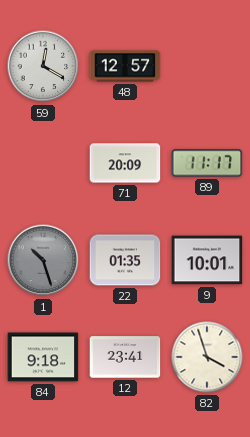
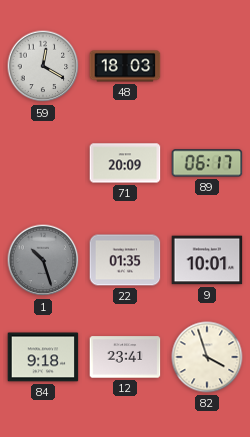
48: 12:57 -> 18:03 (125, 66)
89: 11:17 -> 06:17 (207, 163)
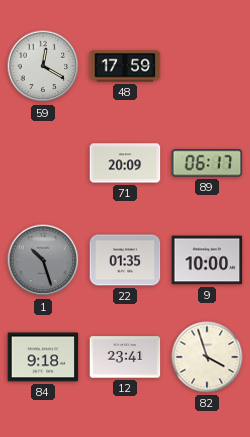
48: 18:03 -> 17:59 (125, 66)
9: 10:01 -> 10:00 (207, 260)
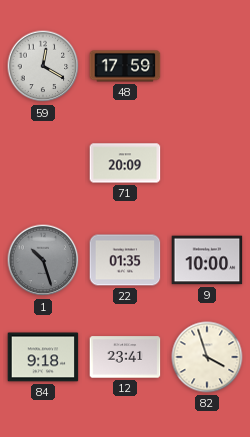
89: 06:17 -> none (207, 163)
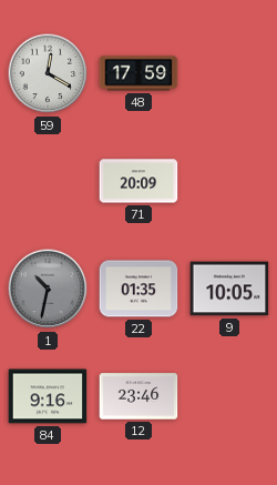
1: 10:27 -> 10:32 (48, 289)
9: 10:00 -> 10:05 (229, 289)
84: 9:18 -> 9:16 (48, 396)
12: 23:41 -> 23:46 (138, 396)
82: 3:57 -> none (207, 357)
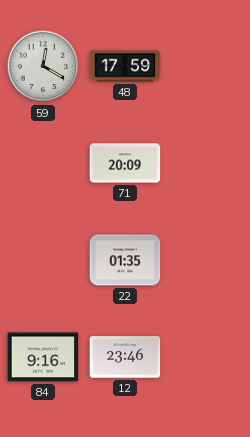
1: 10:32 -> none (48, 289)
9: 10:05 -> none (229, 289)
